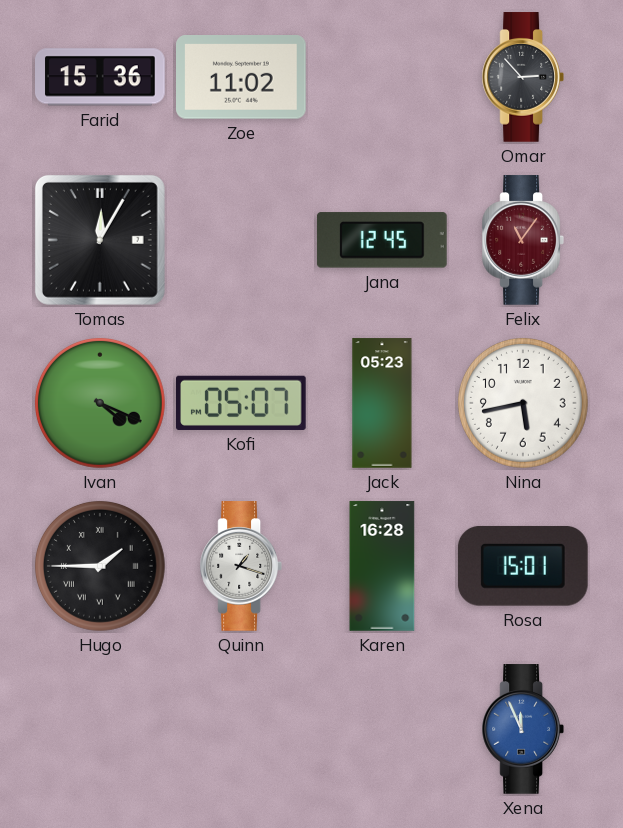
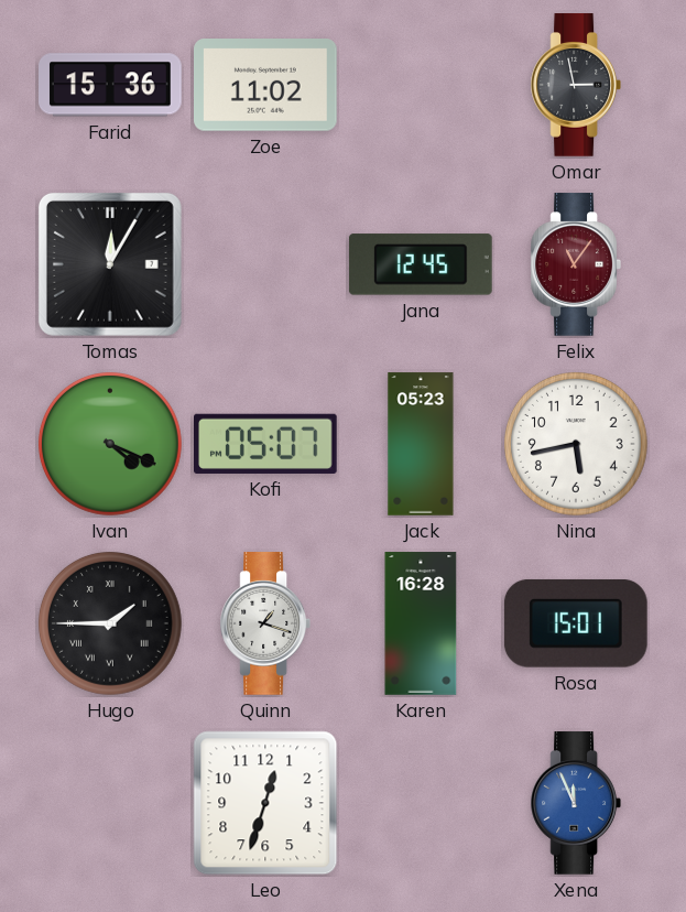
Omar: 2:53 -> 2:58 (575, 85)
Leo: none -> 12:33 (265, 803)
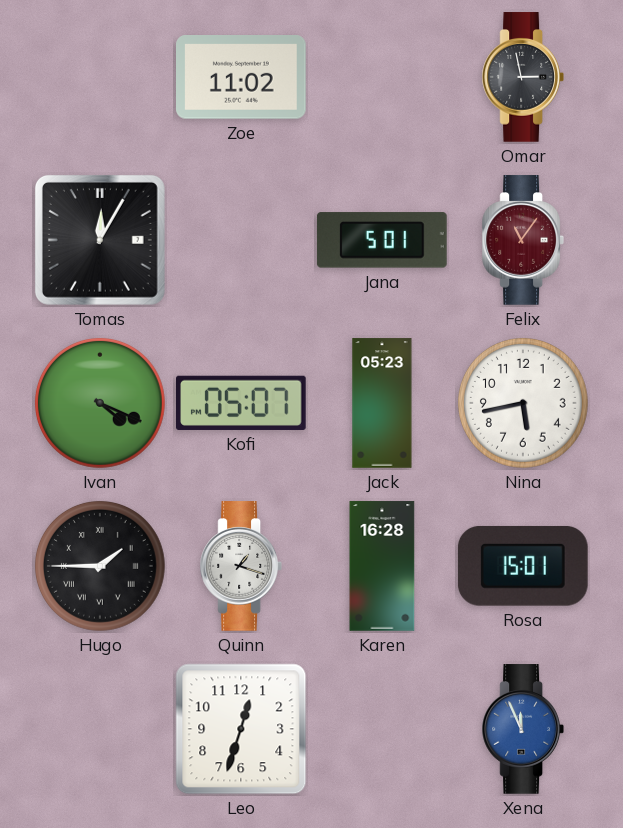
Farid: 15:36 -> none (111, 85)
Jana: 12:45 -> 5:01 (382, 240)
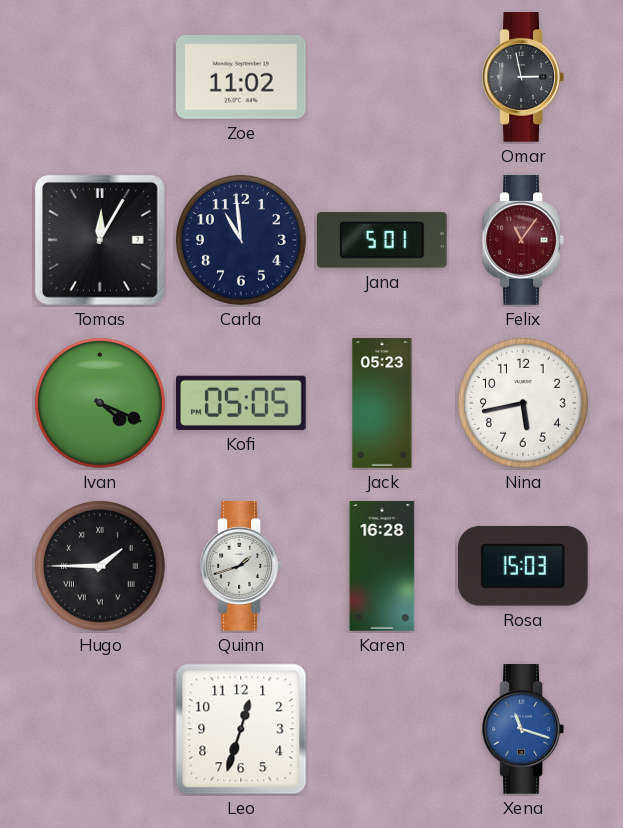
Carla: none -> 10:59 (241, 240)
Kofi: 05:07 -> 05:05 (242, 403)
Quinn: 1:18 -> 1:42 (240, 566)
Rosa: 15:01 -> 15:03 (523, 566)
Xena: 11:56 -> 11:18 (522, 729)
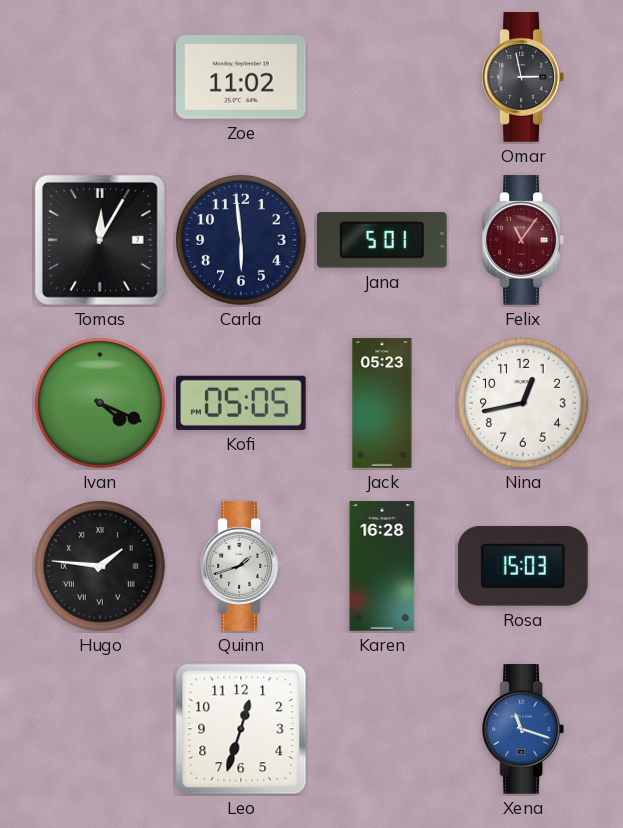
Carla: 10:59 -> 5:59 (241, 240)
Nina: 5:43 -> 12:43 (523, 403)
Hugo: 1:45 -> 1:46 (100, 566)
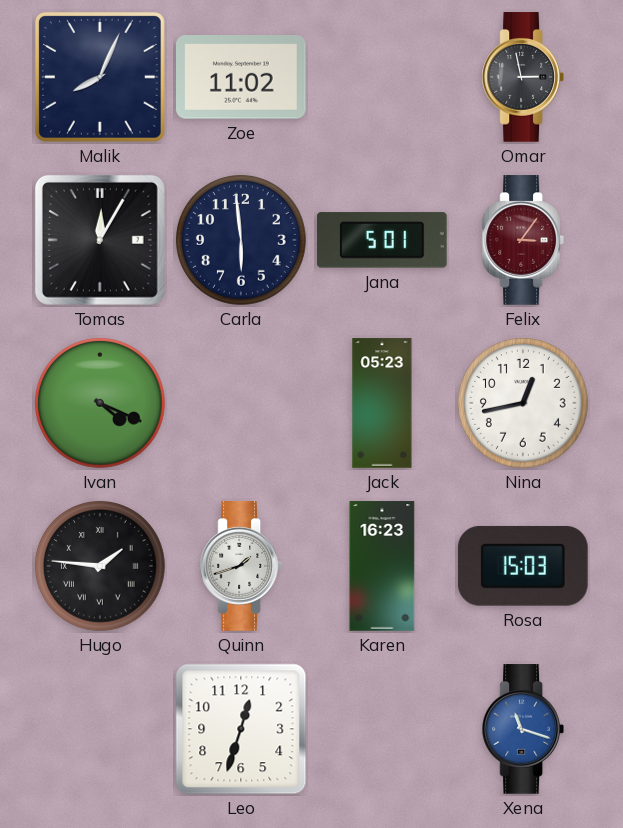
Malik: none -> 8:04 (101, 78)
Felix: 11:06 -> 3:06 (522, 240)
Kofi: 05:05 -> none (242, 403)
Karen: 16:28 -> 16:23 (382, 566)
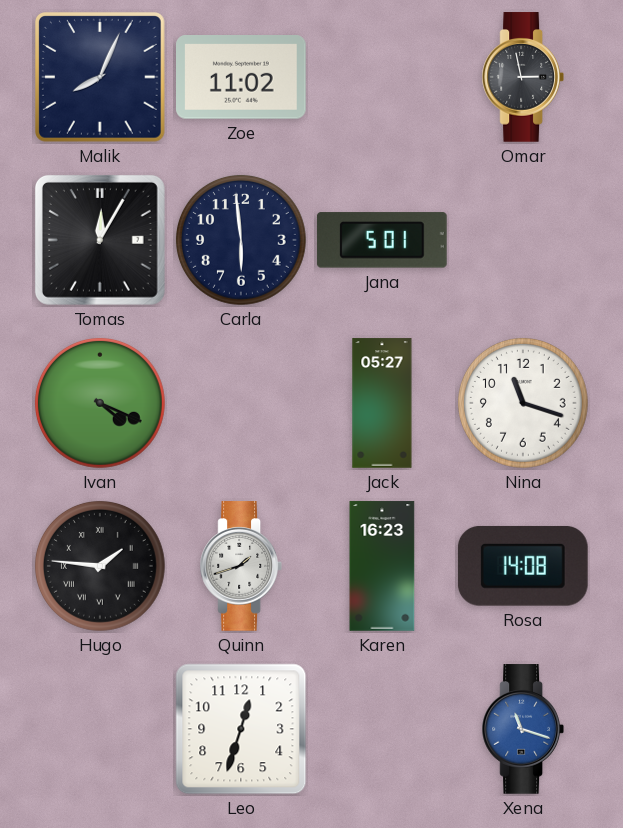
Felix: 3:06 -> none (522, 240)
Jack: 05:23 -> 05:27 (382, 403)
Nina: 12:43 -> 11:18 (523, 403)
Rosa: 15:03 -> 14:08 (523, 566)
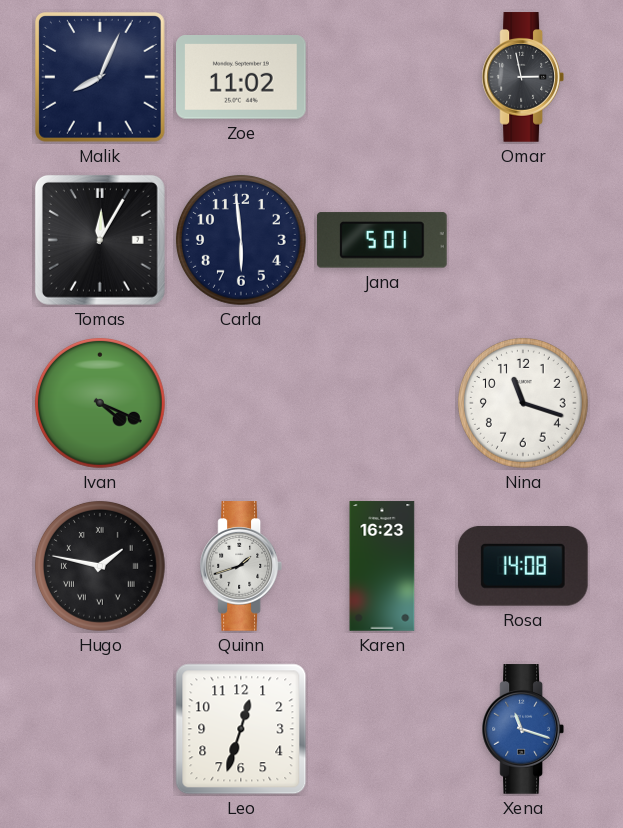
Jack: 05:27 -> none (382, 403)
Hugo: 1:46 -> 1:47 (100, 566)
